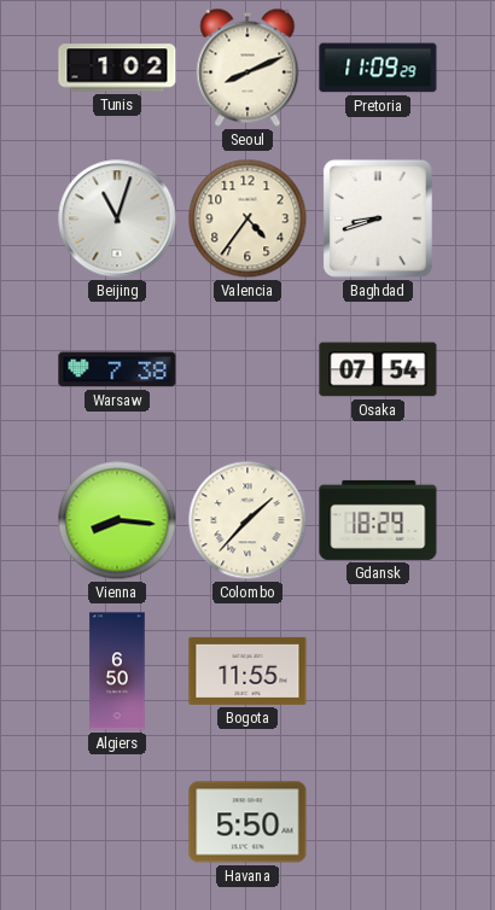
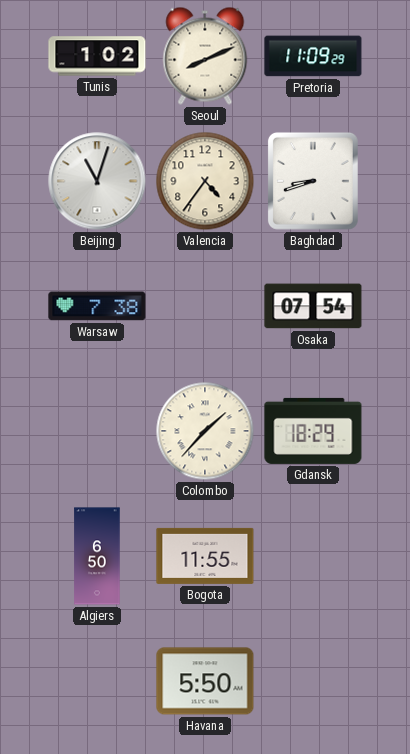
Vienna: 8:16 -> none (117, 520)
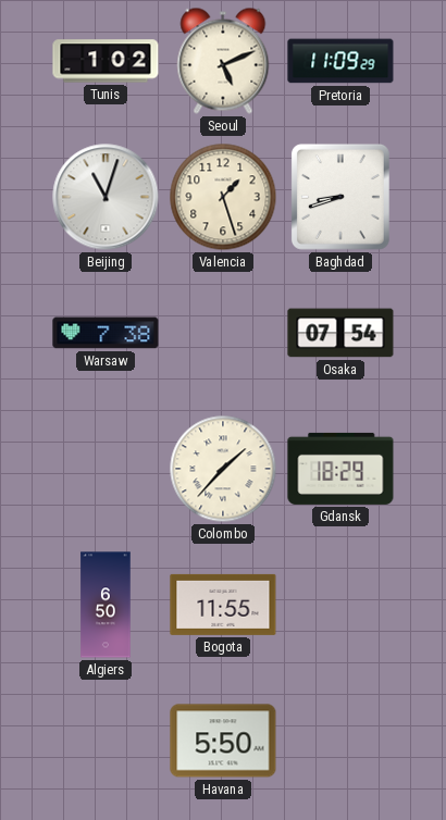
Seoul: 8:11 -> 5:11 (223, 61)
Valencia: 4:36 -> 1:27 (223, 197)
